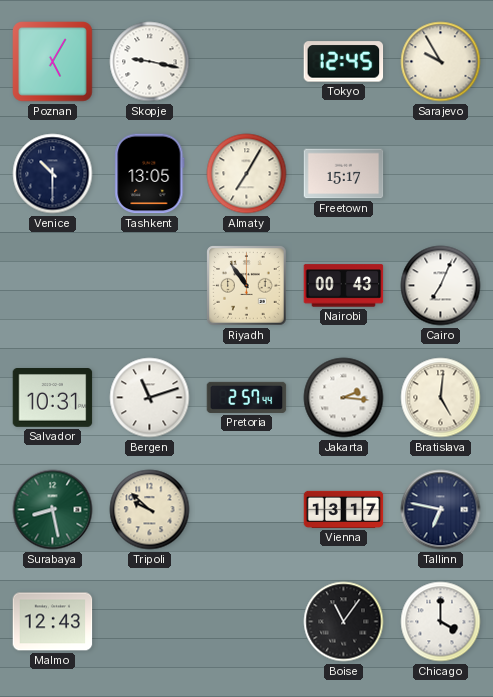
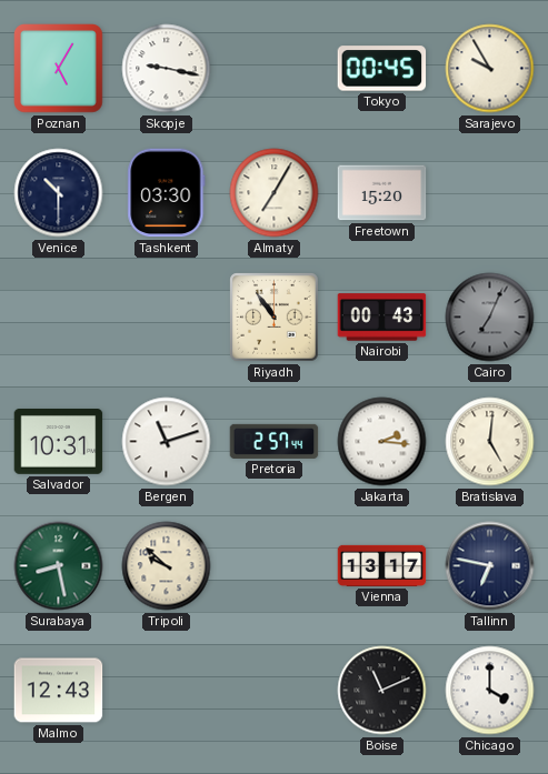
Tokyo: 12:45 -> 00:45 (382, 69)
Tashkent: 13:05 -> 03:30 (167, 193)
Freetown: 15:17 -> 15:20 (382, 193)
Cairo dial: white -> grey (490, 318)
Boise: 11:06 -> 11:11 (382, 691)
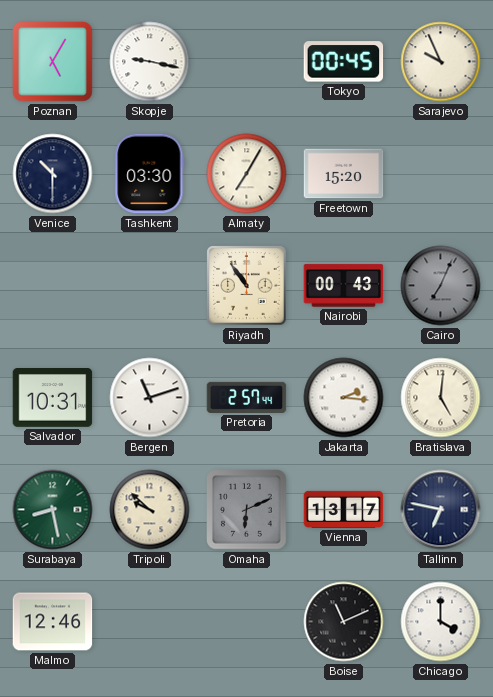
Sarajevo: 9:55 -> 9:56 (441, 62)
Omaha: none -> 6:11 (247, 510)
Malmo: 12:43 -> 12:46 (53, 622)
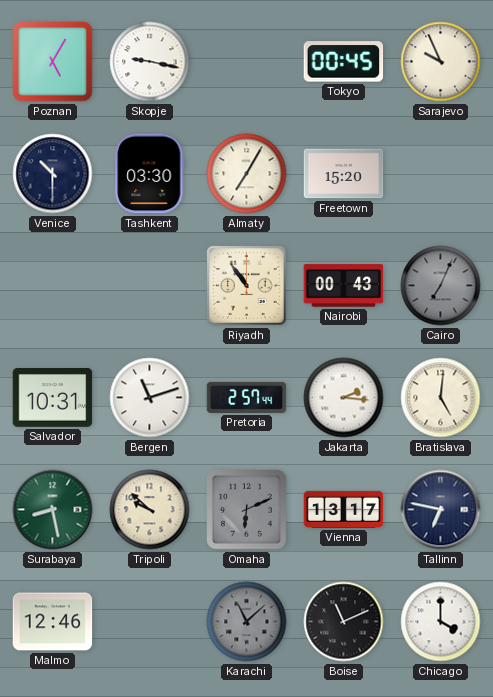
Karachi: none -> 11:08 (247, 622)
